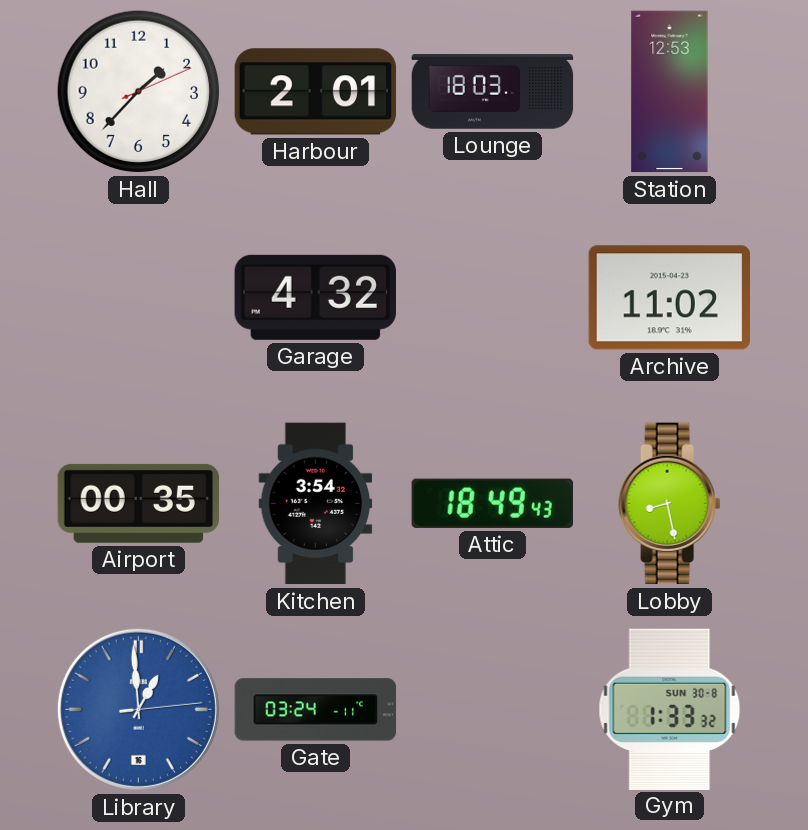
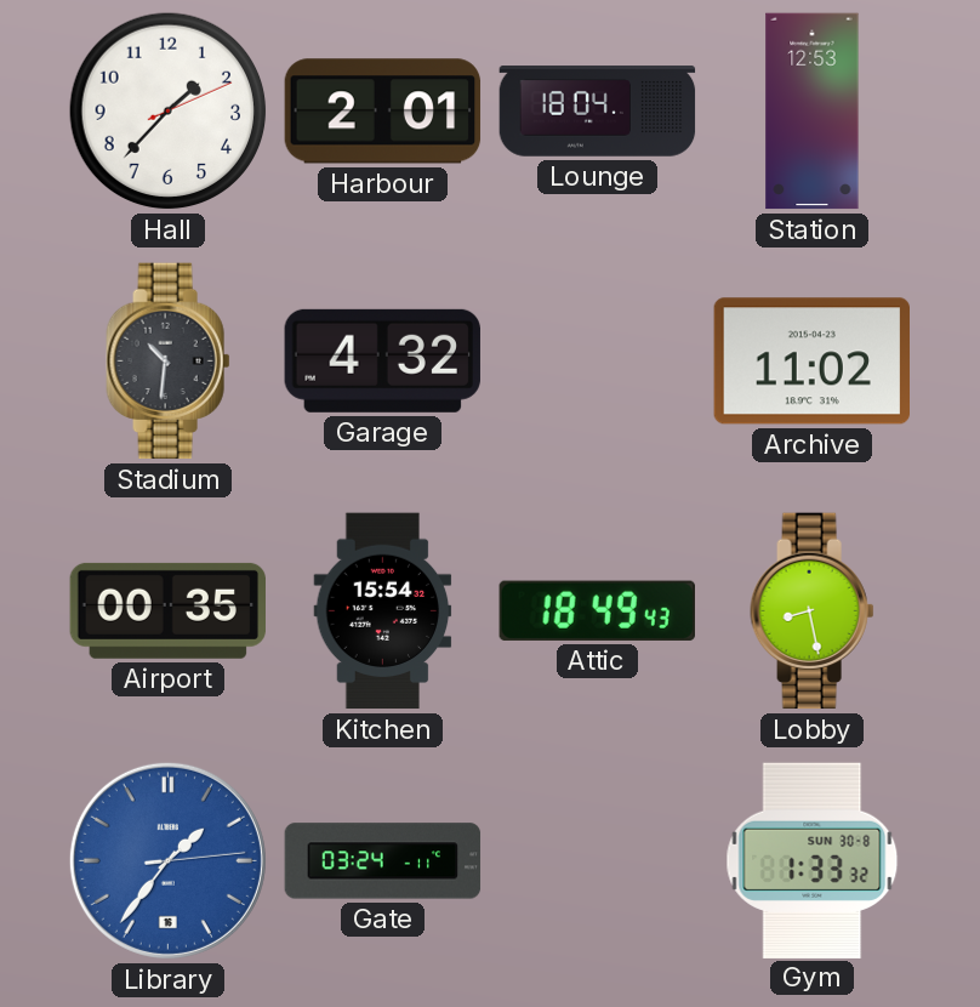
Lounge: 18:03 -> 18:04 (598, 112)
Stadium: none -> 10:31 (169, 362)
Kitchen: 3:54 -> 15:54 (383, 611)
Library: 12:59 -> 1:36 (167, 860)
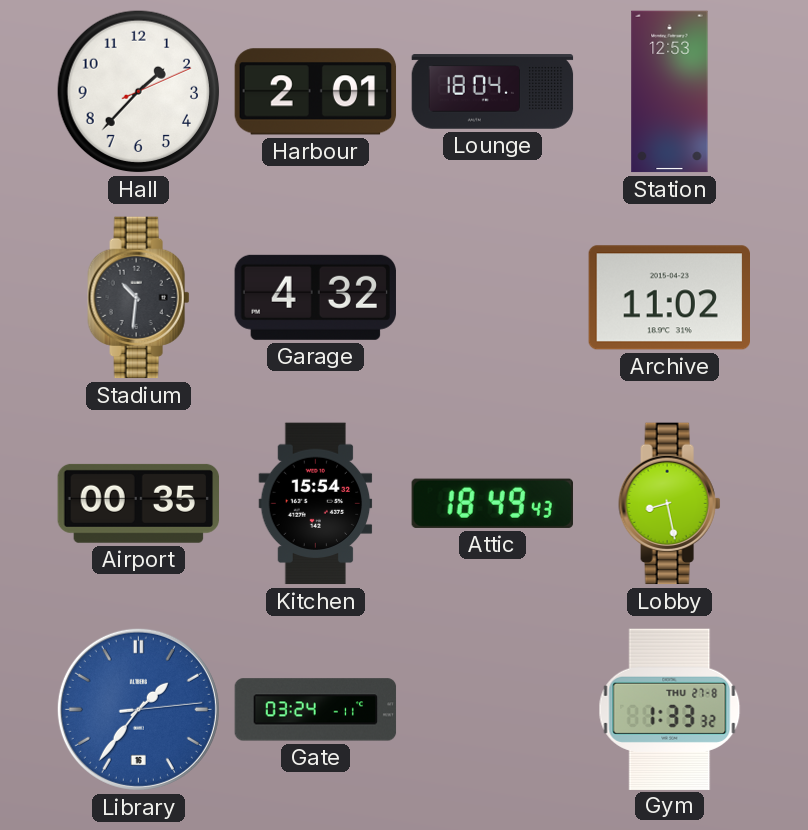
Gym date: SUN 30-8 -> THU 27-8 (670, 709)
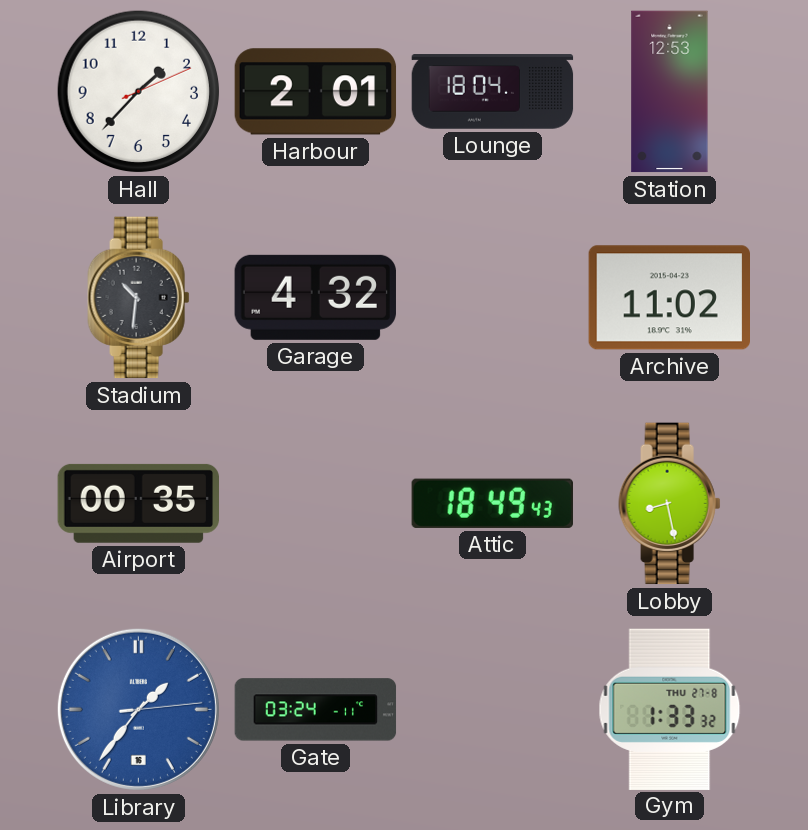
Kitchen: 15:54 -> none (316, 504)
